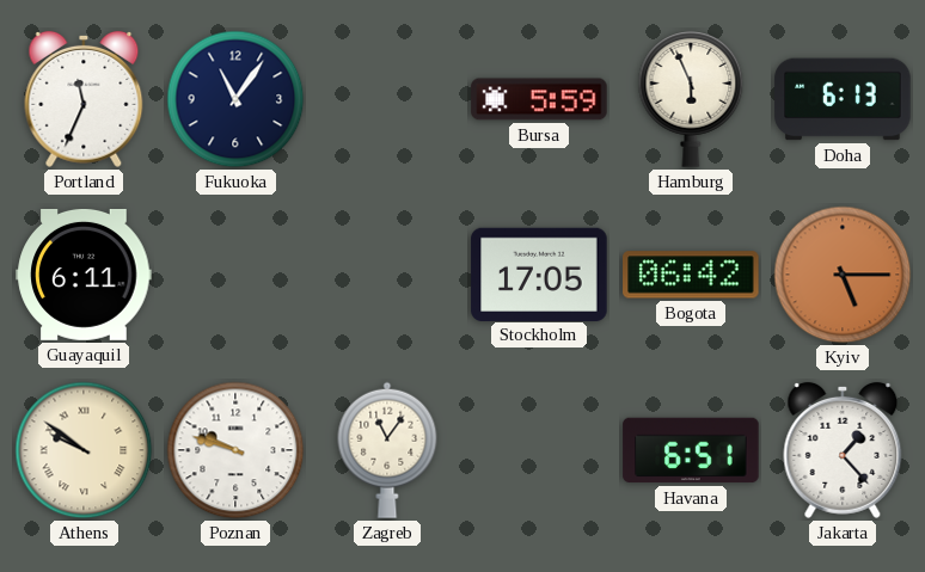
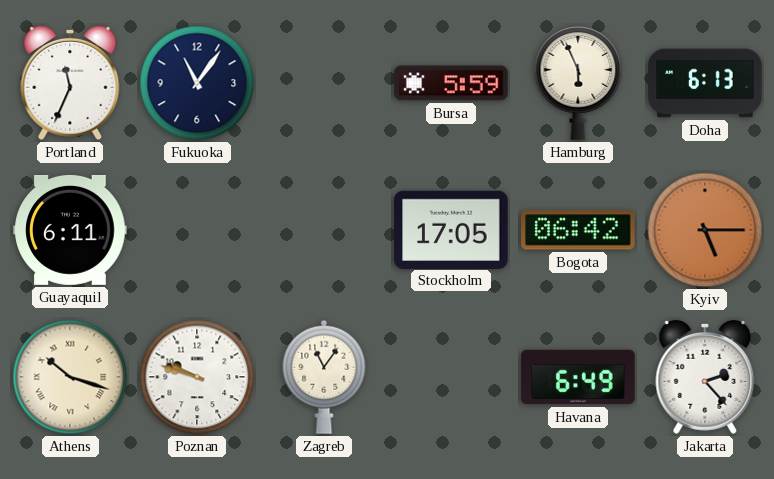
Athens: 9:51 -> 10:18 (70, 377)
Havana: 6:51 -> 6:49 (578, 377)
Jakarta: 1:23 -> 2:23 (705, 377)
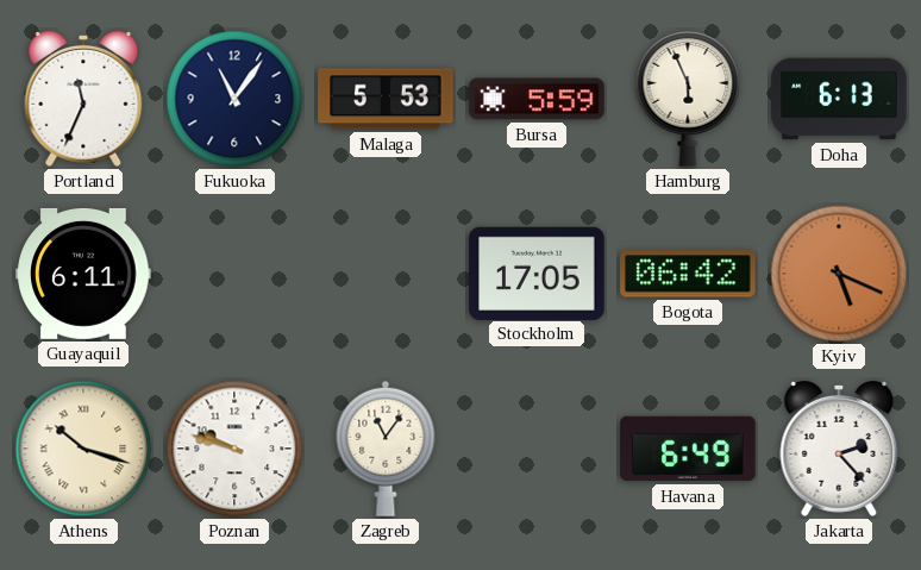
Malaga: none -> 5:53 (386, 99)
Kyiv: 5:15 -> 5:19 (839, 274)
